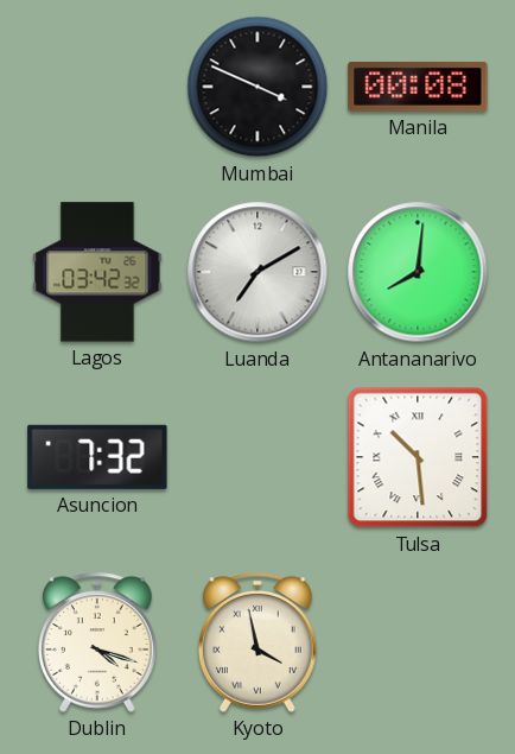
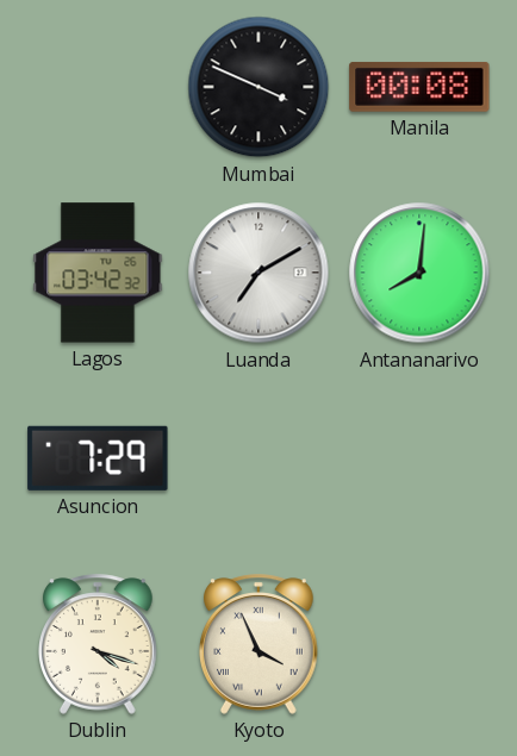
Asuncion: 7:32 -> 7:29 (98, 458)
Tulsa: 10:29 -> none (418, 457)
Kyoto: 3:58 -> 3:56 (260, 644)
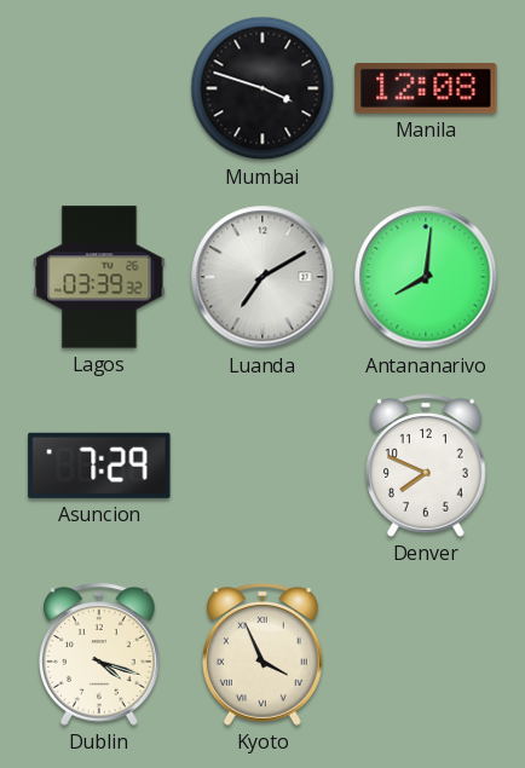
Mumbai: 3:49 -> 3:48 (262, 88)
Manila: 00:08 -> 12:08 (426, 88)
Lagos: 03:42 -> 03:39 (99, 277)
Denver: none -> 7:49 (427, 466)
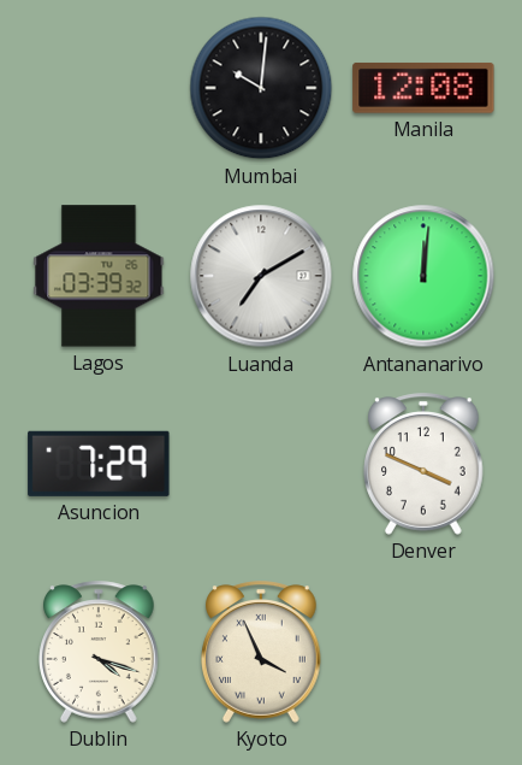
Mumbai: 3:48 -> 10:01 (261, 88)
Antananarivo: 8:01 -> 12:01 (423, 276)
Denver: 7:49 -> 3:49 (425, 464)
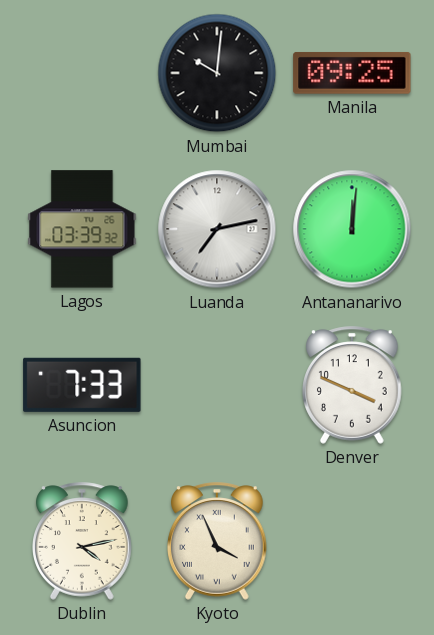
Manila: 12:08 -> 09:25 (352, 73)
Luanda: 7:10 -> 7:13 (217, 229)
Asuncion: 7:29 -> 7:33 (82, 385)
Dublin: 4:18 -> 4:13 (83, 541)
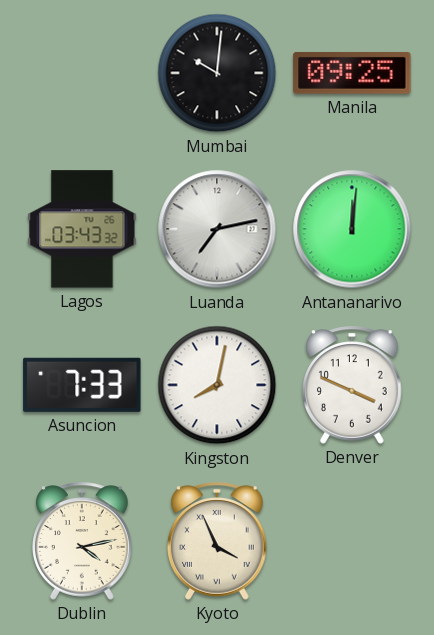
Lagos: 03:39 -> 03:43 (82, 229)
Kingston: none -> 8:02 (217, 385)
